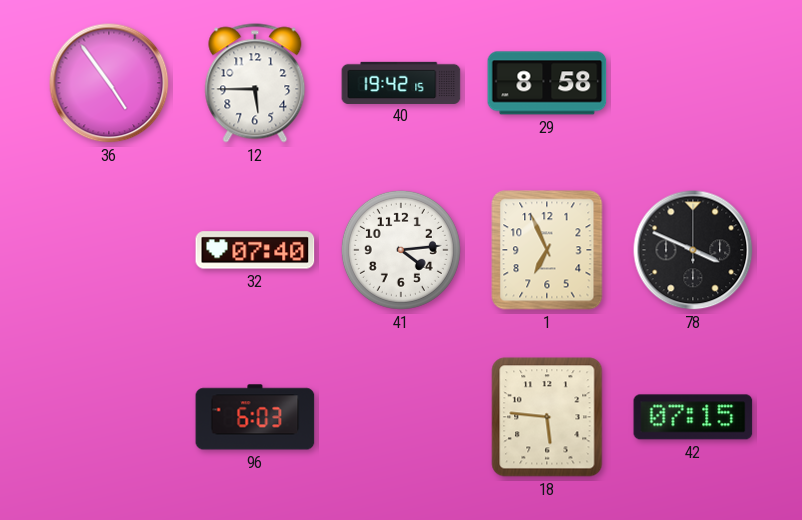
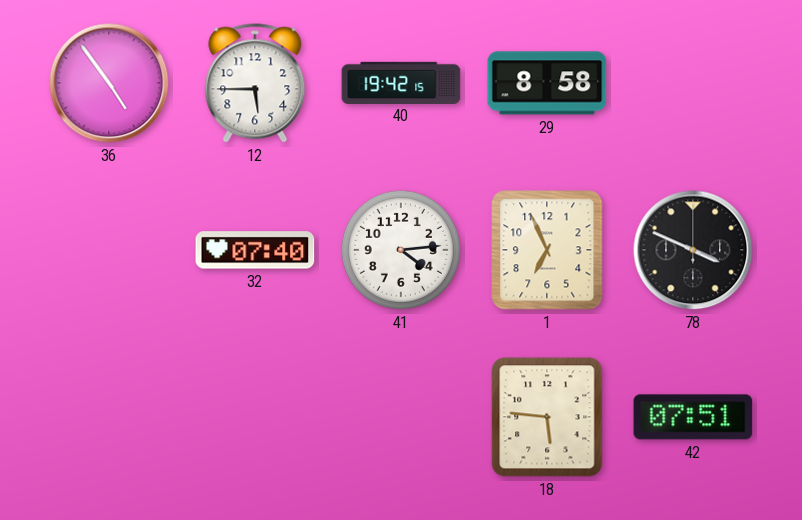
96: 6:03 -> none (255, 417)
42: 07:15 -> 07:51 (693, 417)
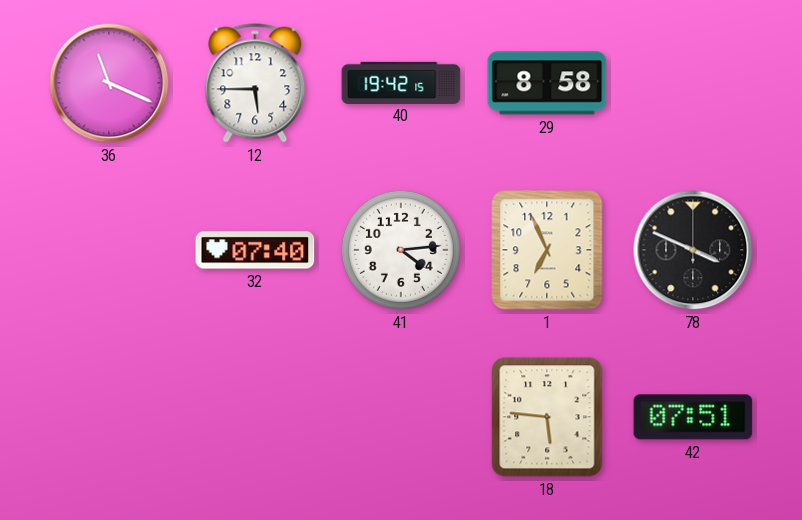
36: 4:54 -> 11:19 (109, 83)
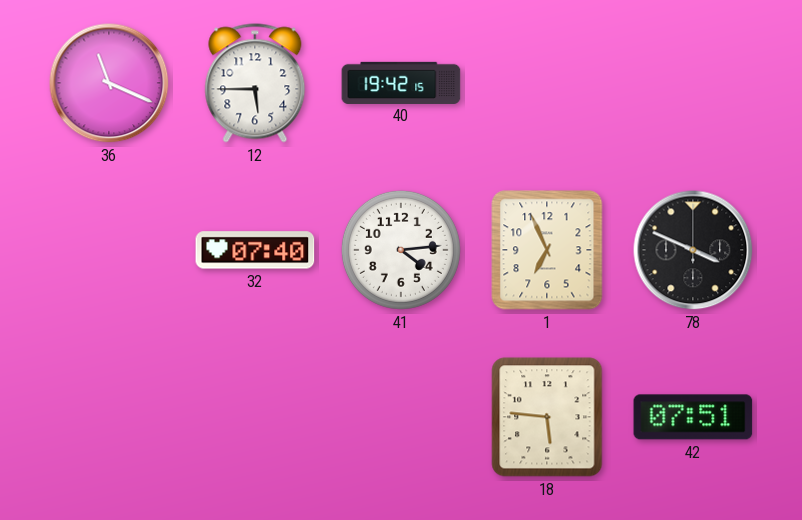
29: 8:58 -> none (547, 83)
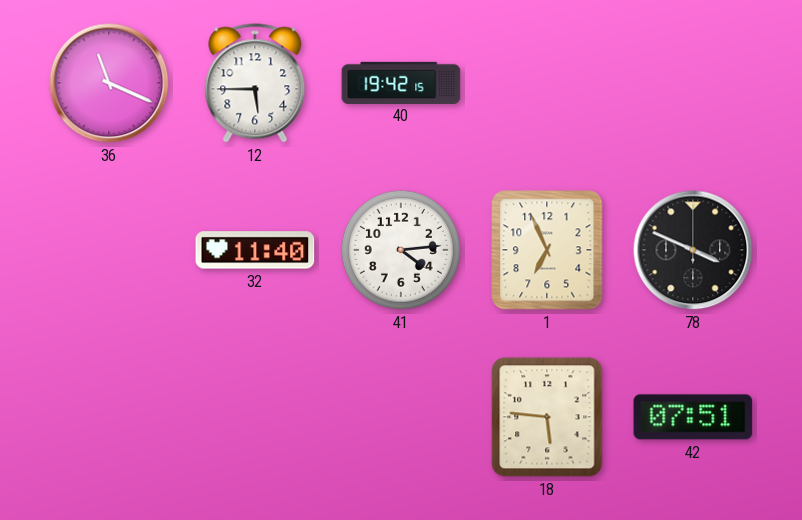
32: 07:40 -> 11:40 (255, 250)
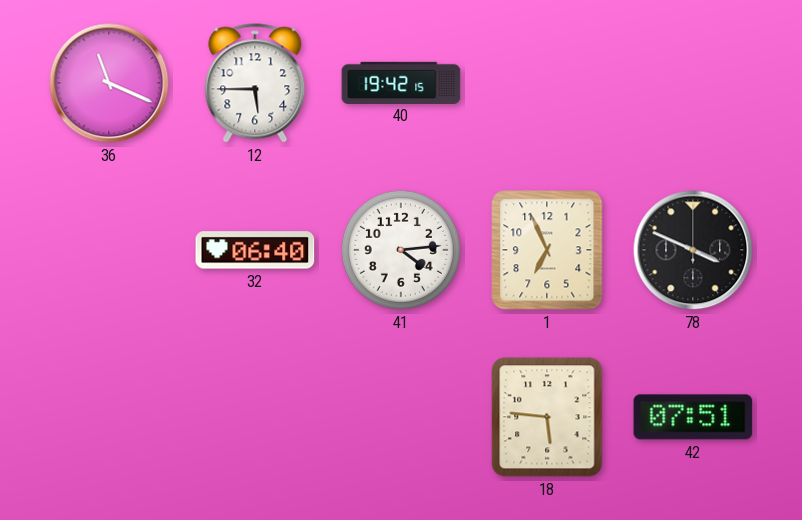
32: 11:40 -> 06:40 (255, 250)
